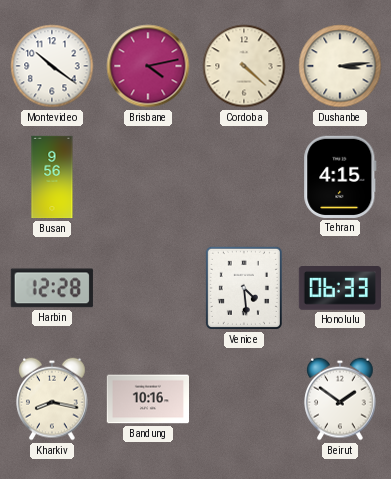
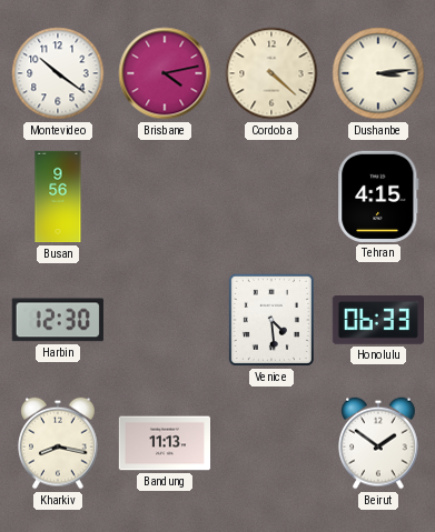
Harbin: 12:28 -> 12:30 (58, 320)
Bandung: 10:16 -> 11:13 (164, 443)
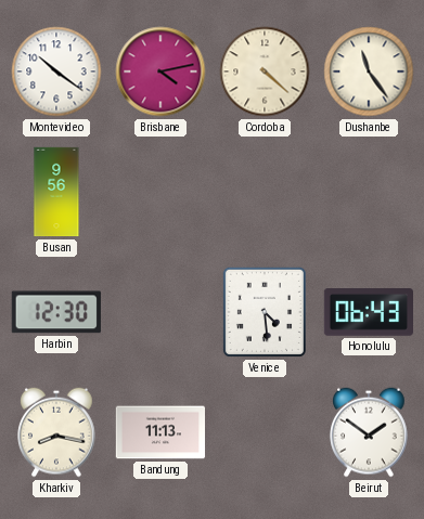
Dushanbe: 3:14 -> 11:24 (369, 72)
Tehran: 4:15 -> none (378, 197)
Honolulu: 06:33 -> 06:43 (368, 313)
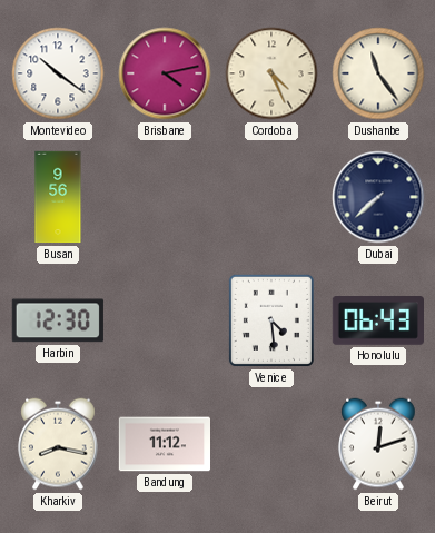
Cordoba: 4:22 -> 4:26 (271, 73)
Dubai: none -> 7:38 (378, 197)
Bandung: 11:13 -> 11:12 (164, 444)
Beirut: 1:51 -> 12:12 (378, 444)
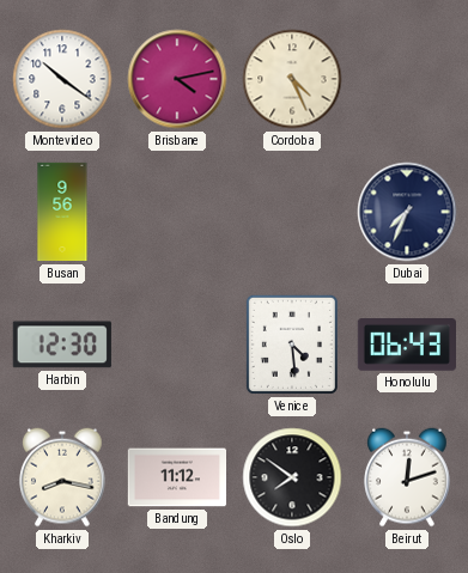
Dushanbe: 11:24 -> none (378, 73)
Dubai: 7:38 -> 7:34 (407, 212)
Oslo: none -> 7:51 (292, 477)
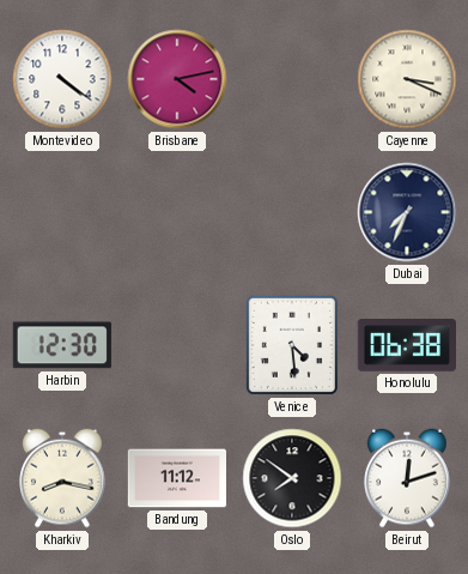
Montevideo: 10:21 -> 4:21 (62, 79)
Cordoba: 4:26 -> none (292, 79)
Cayenne: none -> 3:19 (407, 79)
Busan: 9:56 -> none (62, 212)
Honolulu: 06:43 -> 06:38 (406, 346)
